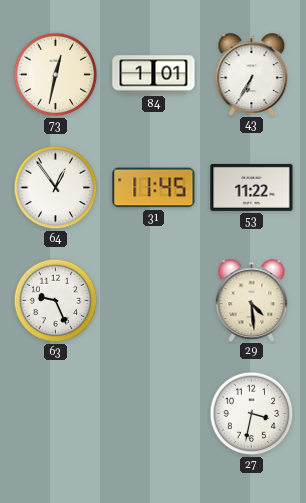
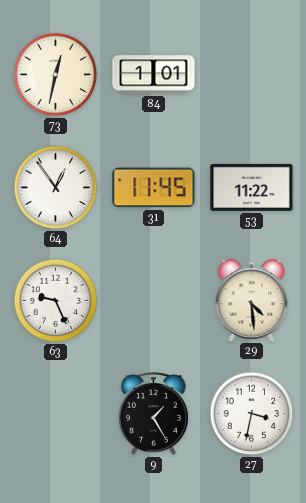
43: 6:35 -> none (252, 74)
9: none -> 1:25 (153, 413)
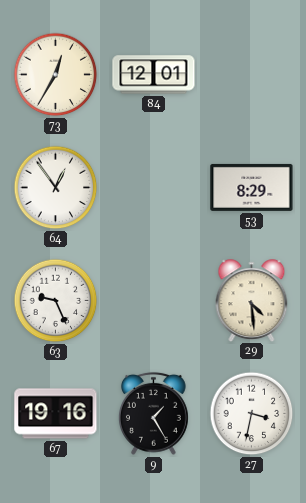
73: 12:32 -> 12:35 (56, 75)
84: 1:01 -> 12:01 (154, 75)
31: 11:45 -> none (154, 188)
53: 11:22 -> 8:29 (252, 187)
67: none -> 19:16 (56, 414)
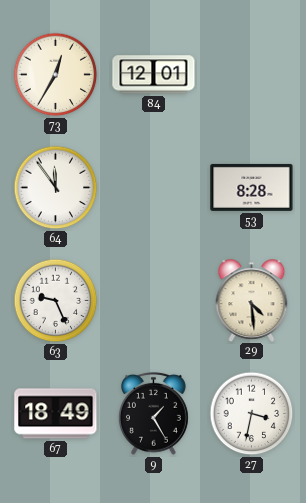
64: 12:54 -> 11:54 (56, 188)
53: 8:29 -> 8:28 (252, 187)
67: 19:16 -> 18:49 (56, 414)
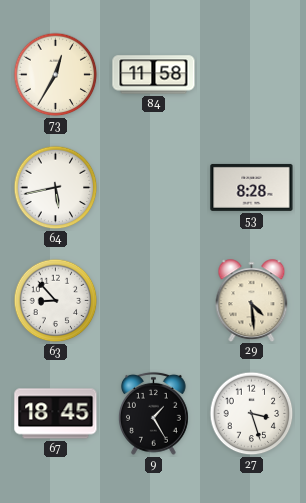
84: 12:01 -> 11:58 (154, 75)
64: 11:54 -> 5:43 (56, 188)
63: 9:26 -> 8:53 (56, 301)
67: 18:49 -> 18:45 (56, 414)
27: 3:32 -> 3:27 (252, 414)
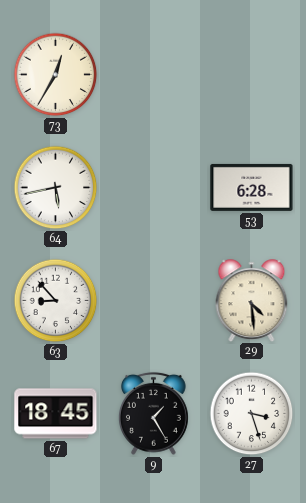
84: 11:58 -> none (154, 75)
53: 8:28 -> 6:28 (252, 187)
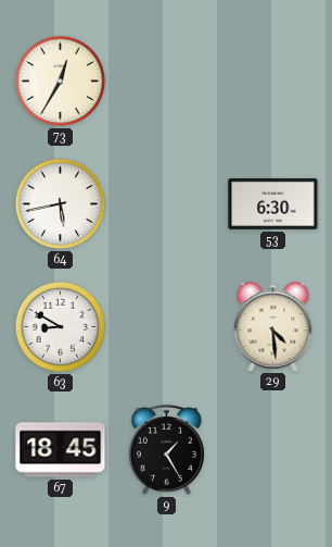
53: 6:28 -> 6:30 (273, 203)
63: 8:53 -> 8:50 (61, 327)
27: 3:27 -> none (252, 414)
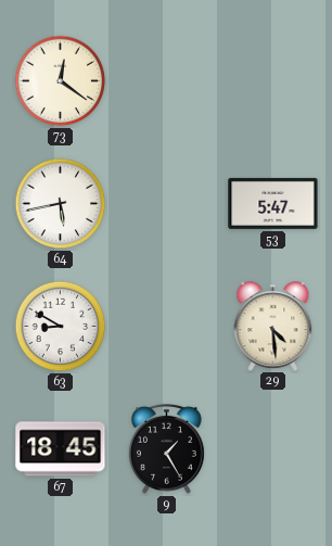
73: 12:35 -> 12:21 (61, 81)
53: 6:30 -> 5:47 (273, 203)
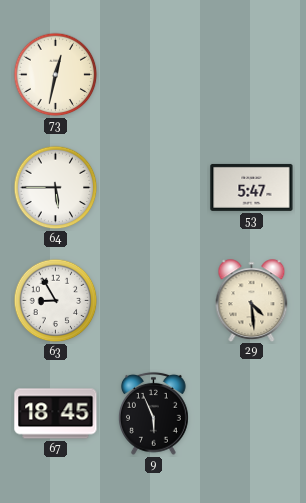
73: 12:21 -> 12:32 (56, 75)
64: 5:43 -> 5:45 (56, 188)
63: 8:50 -> 8:55 (56, 301)
9: 1:25 -> 5:56 (153, 413)
